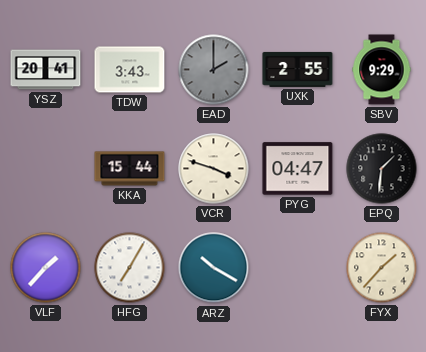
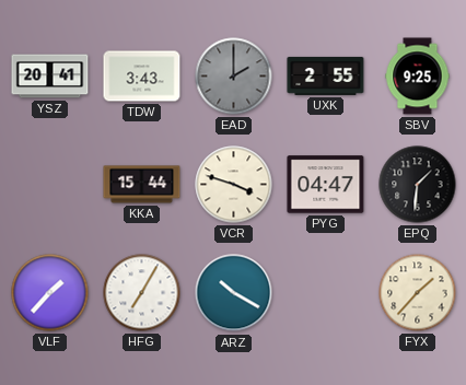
SBV: 9:29 -> 9:25 (418, 77)
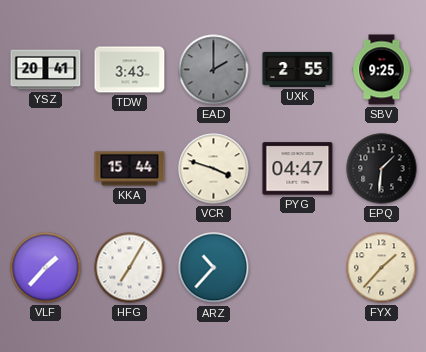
ARZ: 10:20 -> 10:37 (214, 268)
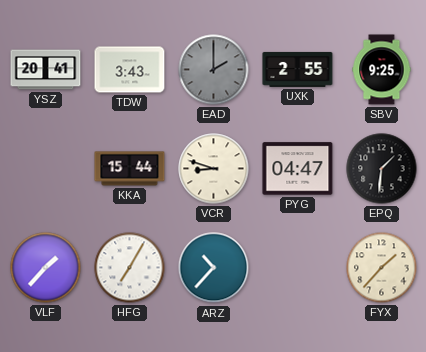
VCR: 3:48 -> 8:48 (214, 169)
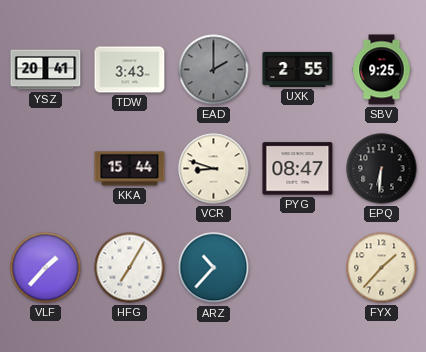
PYG: 04:47 -> 08:47 (298, 169)
EPQ: 1:31 -> 6:31 (382, 169)
